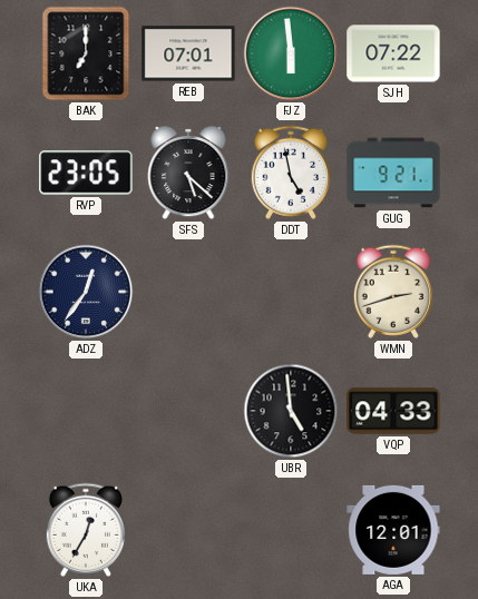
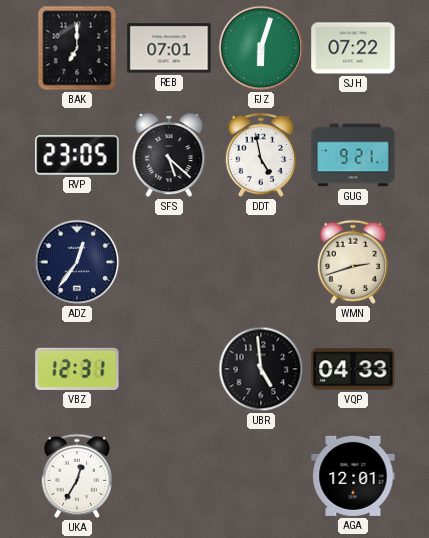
FJZ: 5:59 -> 6:03 (261, 48)
VBZ: none -> 12:31 (77, 369)
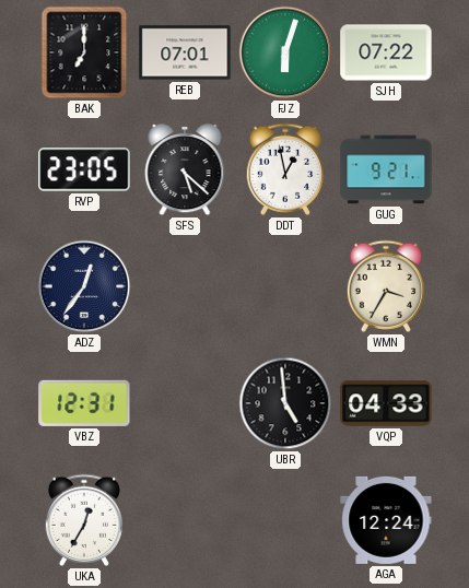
DDT: 4:58 -> 12:58 (285, 169)
WMN: 2:42 -> 3:35 (386, 286)
AGA: 12:01 -> 12:24 (386, 520)
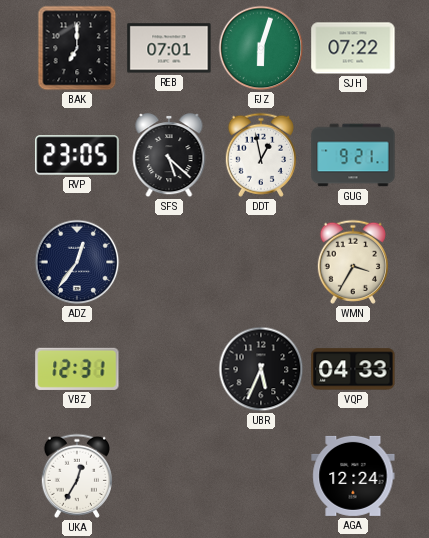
UBR: 4:59 -> 5:34 (261, 369)
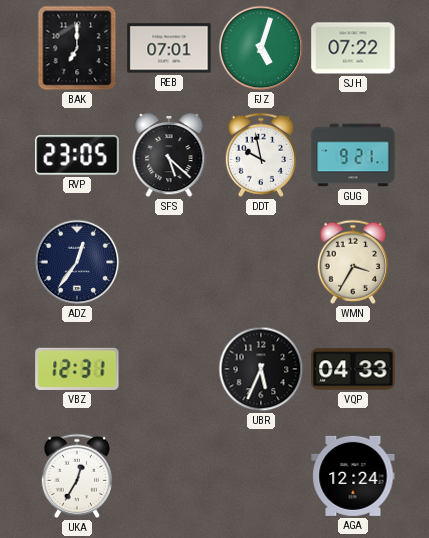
FJZ: 6:03 -> 5:03 (261, 48)
DDT: 12:58 -> 9:58 (261, 155)
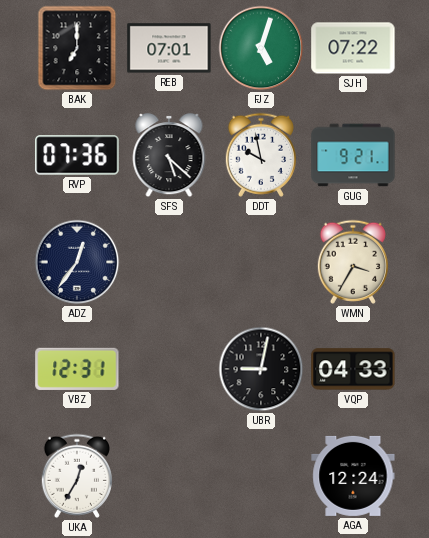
RVP: 23:05 -> 07:36 (77, 155)
UBR: 5:34 -> 9:02 (261, 369)
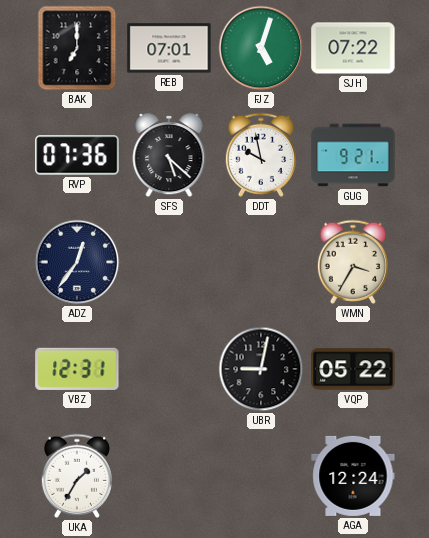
VQP: 04:33 -> 05:22 (353, 369)
UKA: 12:35 -> 1:35 (77, 476)
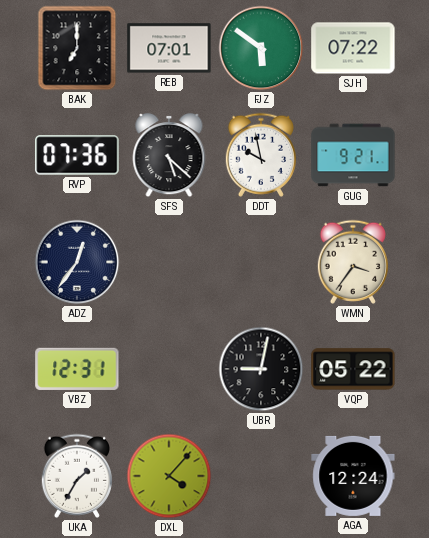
FJZ: 5:03 -> 5:51 (261, 48)
WMN: 3:35 -> 3:36 (353, 262)
DXL: none -> 4:07 (169, 476)
